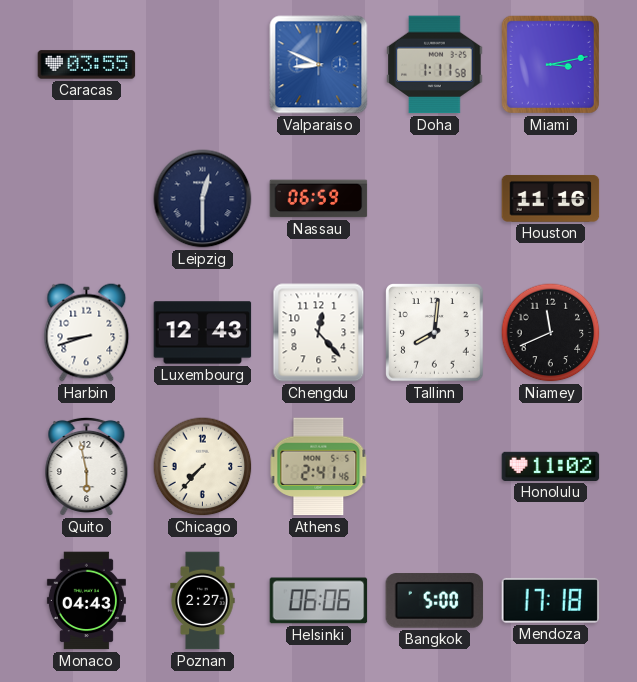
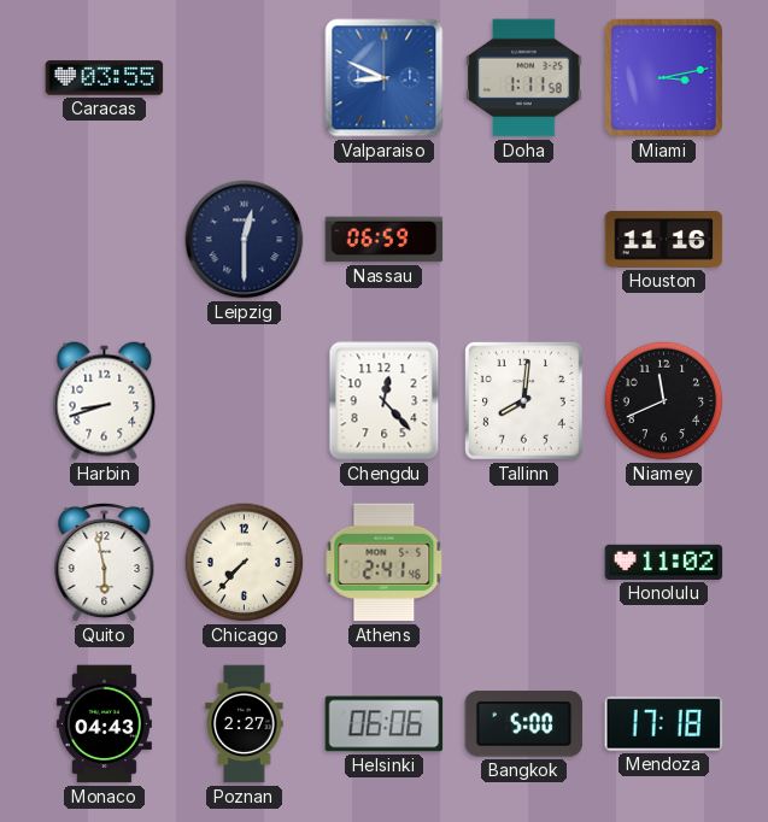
Luxembourg: 12:43 -> none (203, 333)
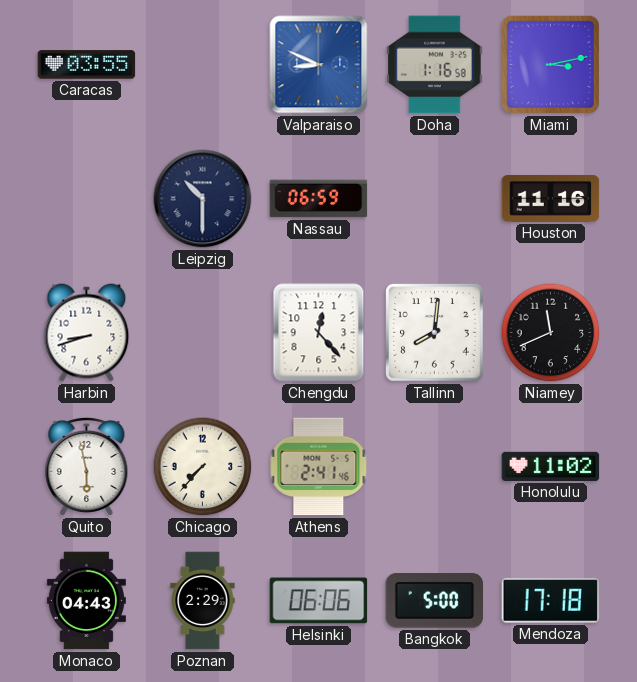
Doha: 1:11 -> 1:16 (435, 65)
Leipzig: 12:30 -> 10:30 (203, 199)
Poznan: 2:27 -> 2:29 (203, 601)
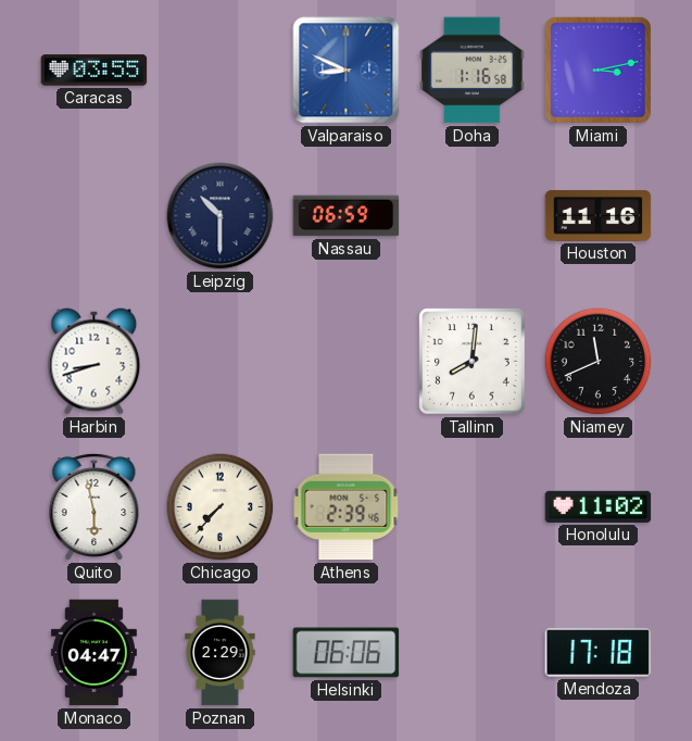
Chengdu: 12:23 -> none (319, 333)
Athens: 2:41 -> 2:39 (347, 507)
Monaco: 04:43 -> 04:47 (93, 653)
Bangkok: 5:00 -> none (435, 601)
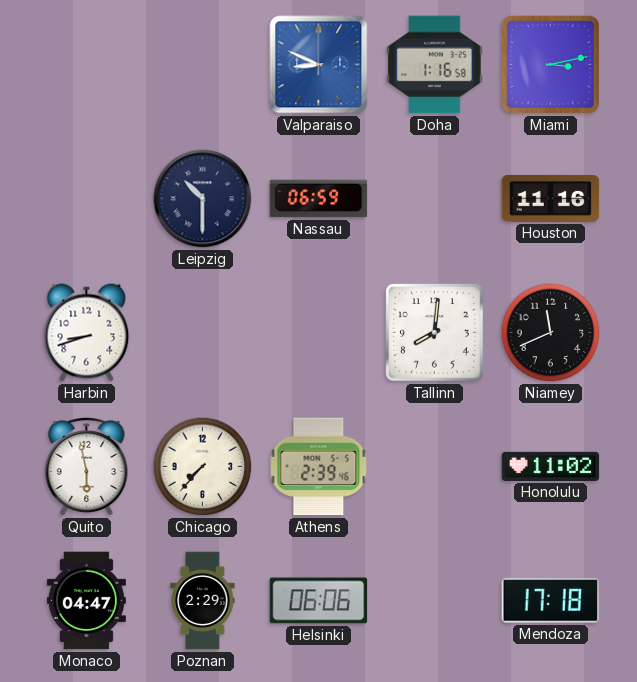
Caracas: 03:55 -> none (95, 71)
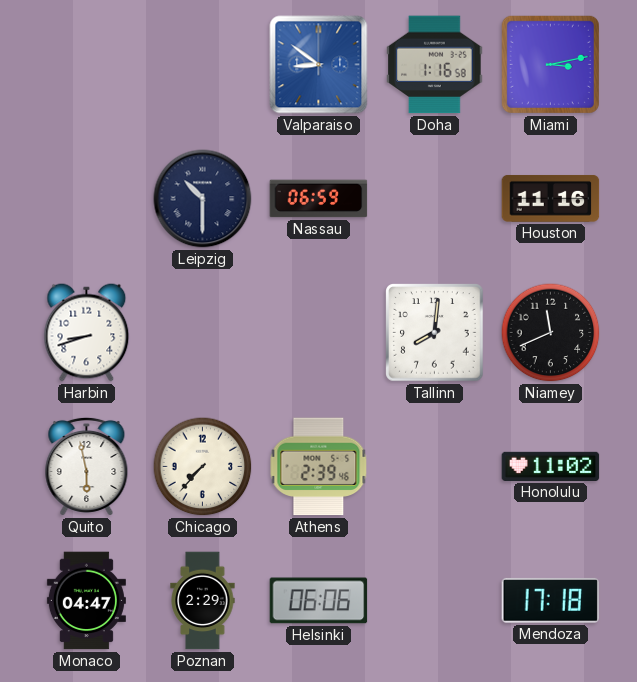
Valparaiso: 8:49 -> 8:51 (319, 65)
